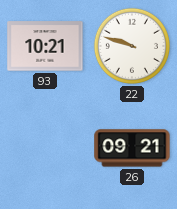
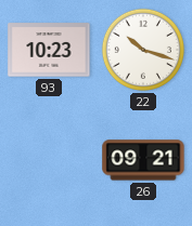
93: 10:21 -> 10:23 (49, 50)
22: 9:48 -> 10:18 (143, 50)
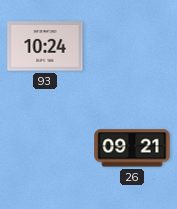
93: 10:23 -> 10:24 (45, 46)
22: 10:18 -> none (143, 50)
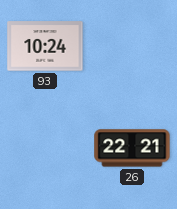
26: 09:21 -> 22:21 (132, 148)
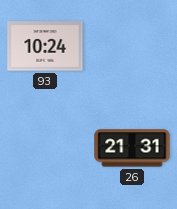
26: 22:21 -> 21:31 (132, 148)
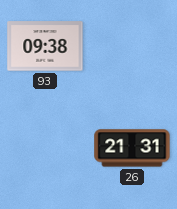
93: 10:24 -> 09:38 (45, 46)
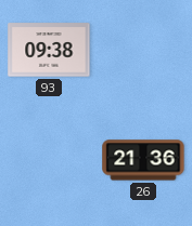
26: 21:31 -> 21:36 (143, 160)
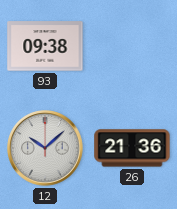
12: none -> 10:08 (46, 149)
